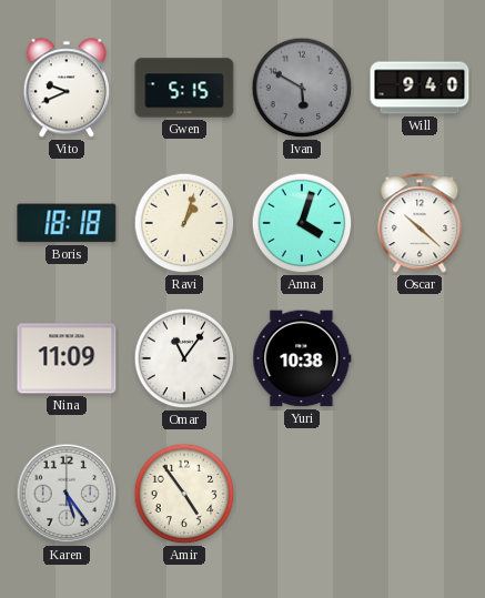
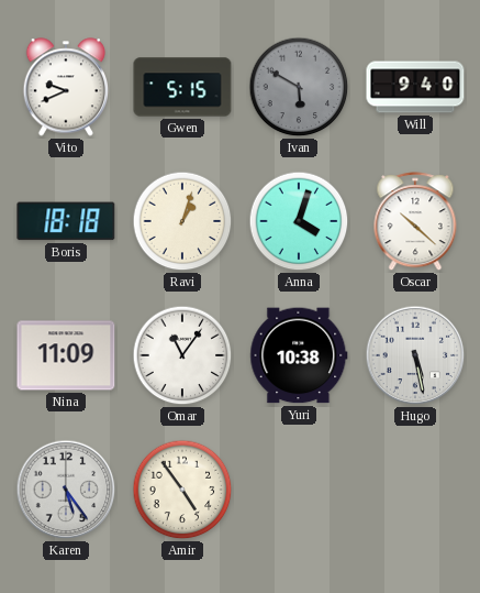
Hugo: none -> 5:28 (415, 355)
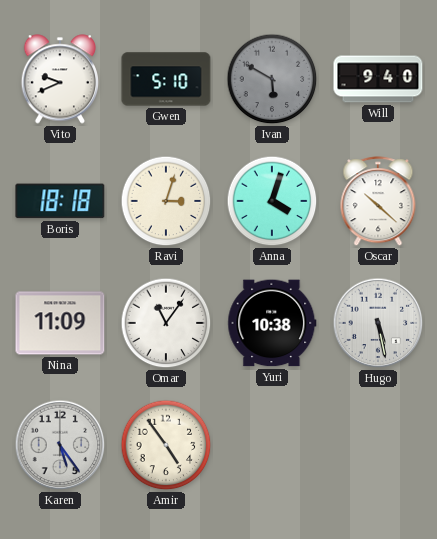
Gwen: 5:15 -> 5:10 (166, 79)
Ravi: 1:03 -> 3:03 (166, 201)
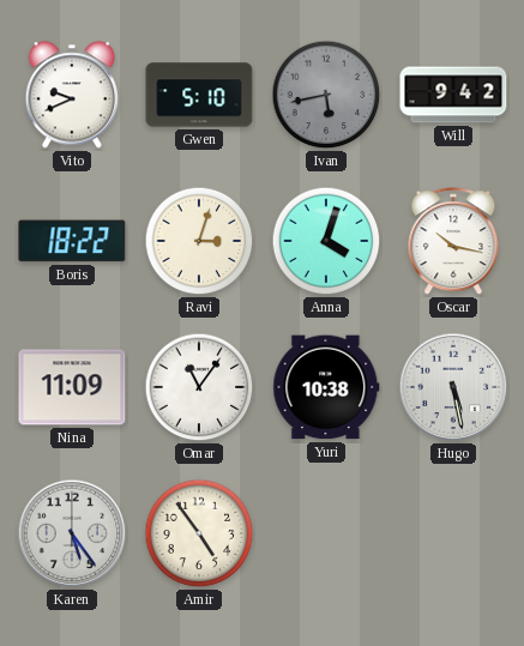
Ivan: 5:50 -> 5:43 (326, 95)
Will: 9:40 -> 9:42 (453, 95)
Boris: 18:18 -> 18:22 (72, 241)
Oscar: 10:22 -> 10:17 (453, 242)
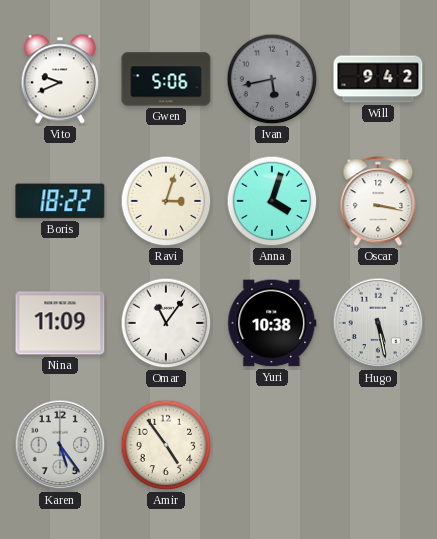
Gwen: 5:10 -> 5:06 (166, 79)
Oscar: 10:17 -> 3:17 (378, 202)
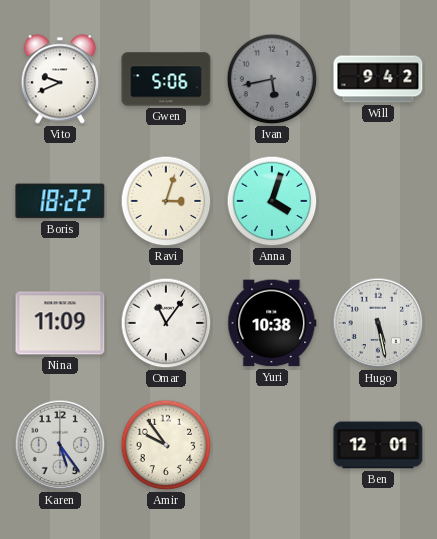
Oscar: 3:17 -> none (378, 202)
Amir: 4:54 -> 9:54 (166, 445)
Ben: none -> 12:01 (378, 445)
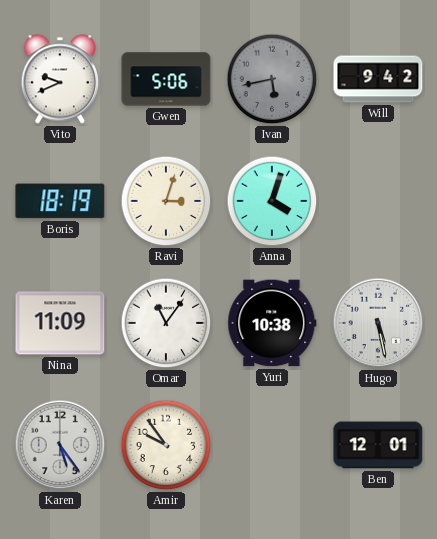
Boris: 18:22 -> 18:19 (60, 201)
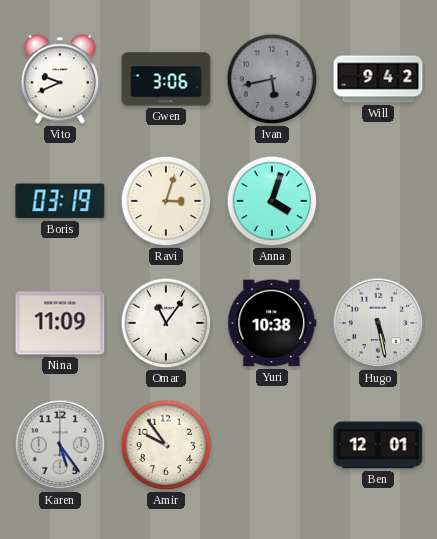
Gwen: 5:06 -> 3:06 (166, 79)
Boris: 18:19 -> 03:19 (60, 201)
